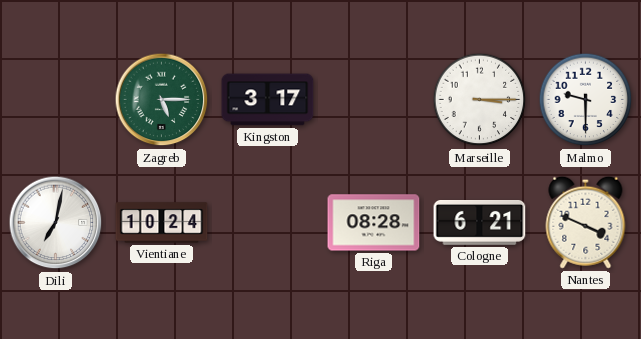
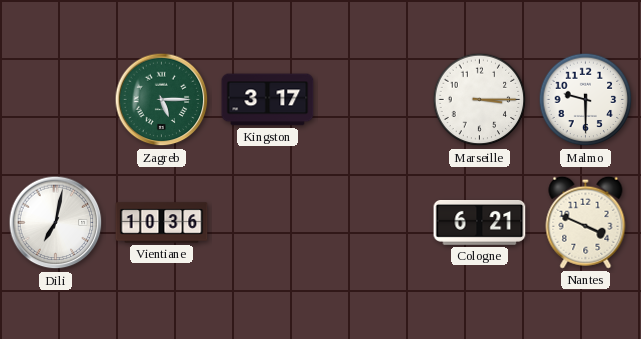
Vientiane: 10:24 -> 10:36 (162, 223)
Riga: 08:28 -> none (374, 223)
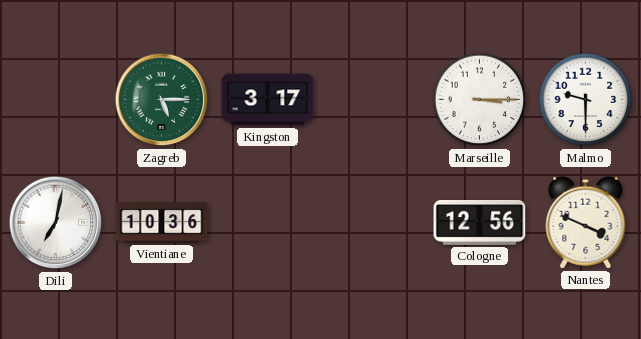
Cologne: 6:21 -> 12:56 (480, 223)
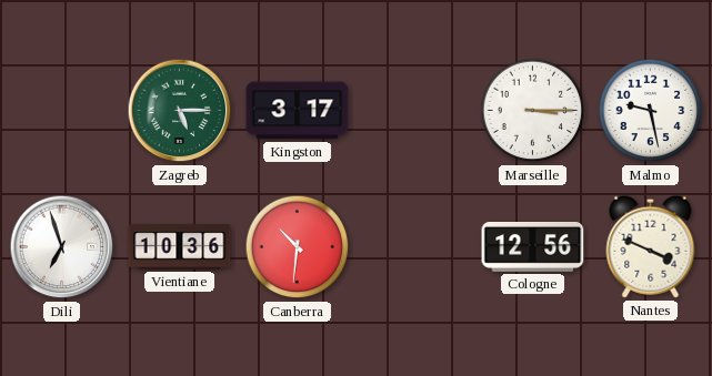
Malmo: 9:30 -> 9:28 (651, 111)
Dili: 7:02 -> 6:57 (62, 247)
Canberra: none -> 10:31 (298, 247)
